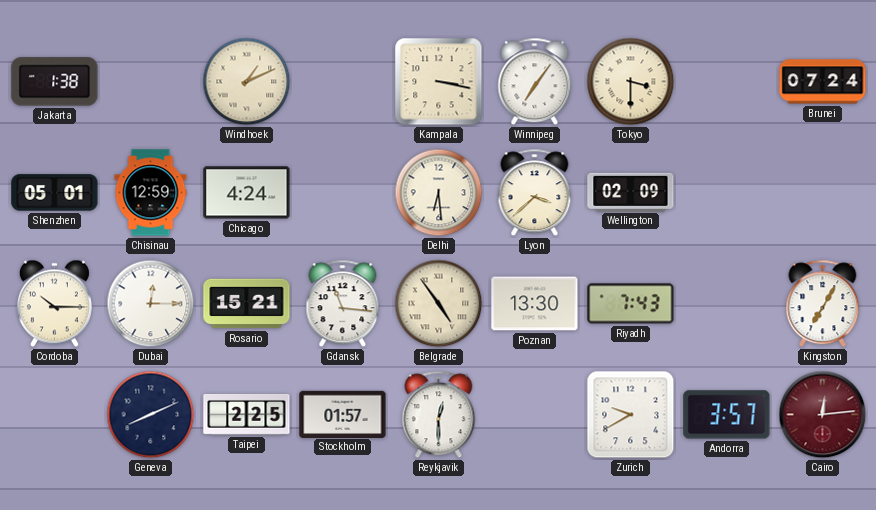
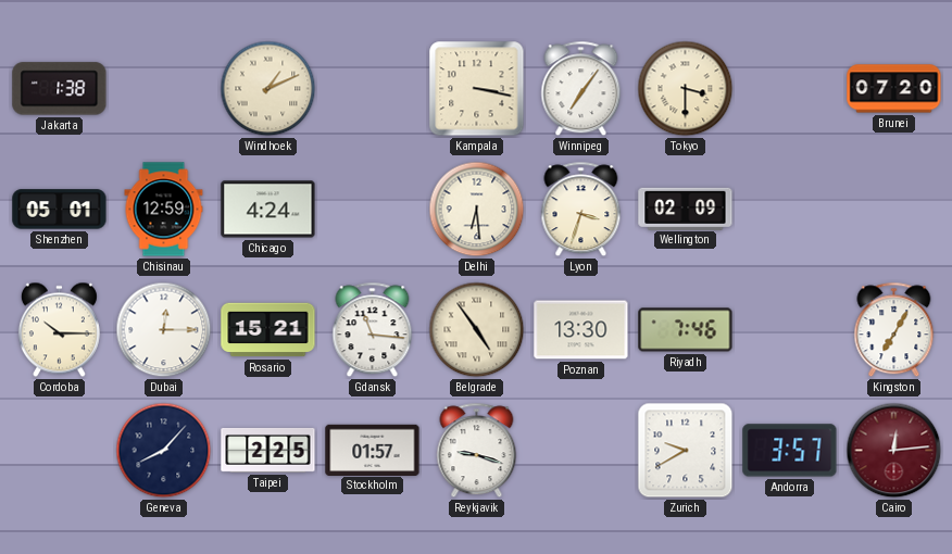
Brunei: 07:24 -> 07:20 (894, 89)
Lyon: 3:38 -> 3:33 (581, 210)
Riyadh: 7:43 -> 7:46 (686, 330)
Geneva: 8:11 -> 8:07 (164, 451)
Reykjavik: 12:30 -> 9:18 (477, 451)
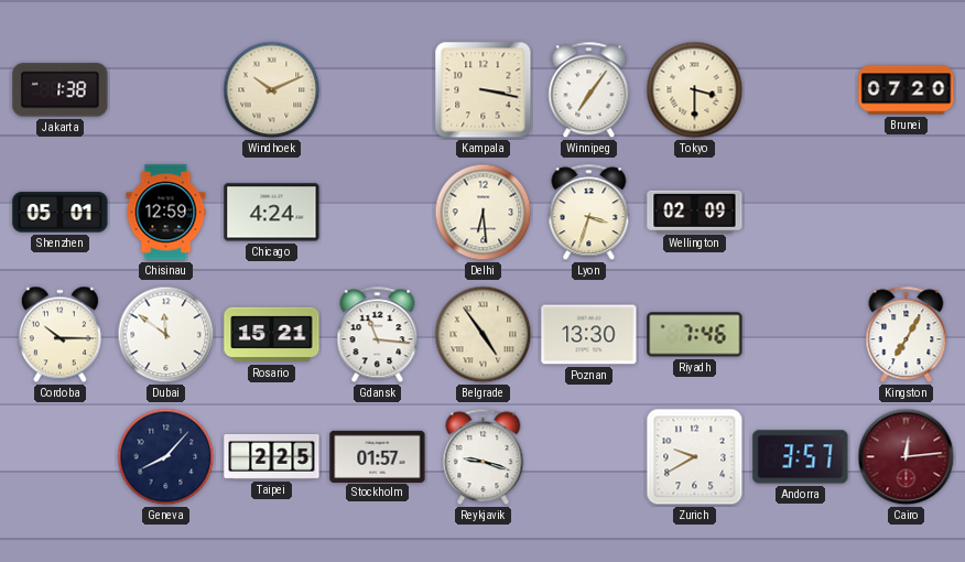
Windhoek: 1:11 -> 10:11 (272, 90)
Dubai: 12:15 -> 11:51 (166, 335)
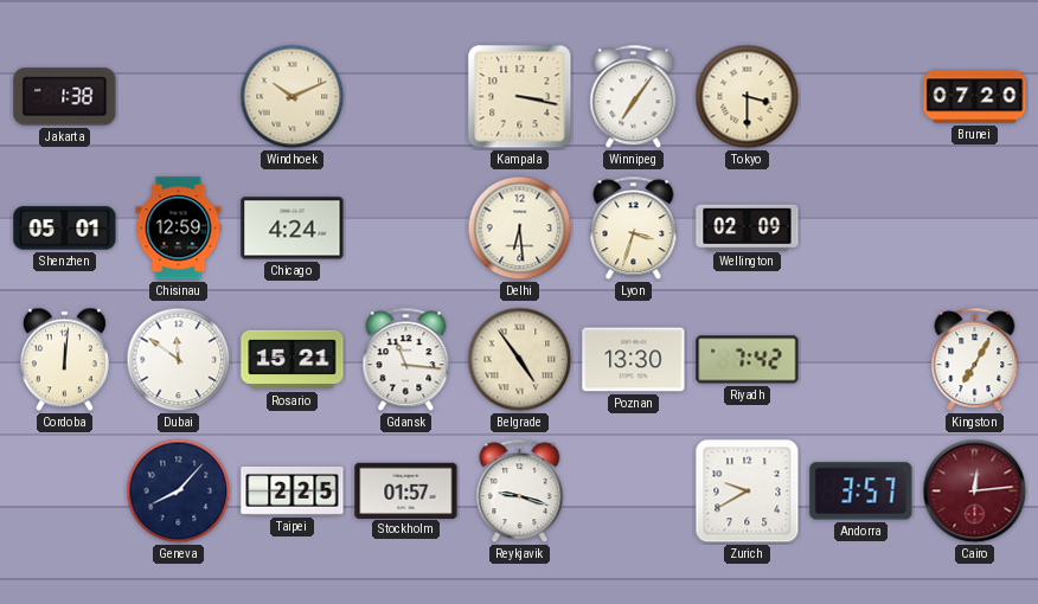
Cordoba: 10:15 -> 12:01 (64, 360)
Riyadh: 7:46 -> 7:42 (748, 360)
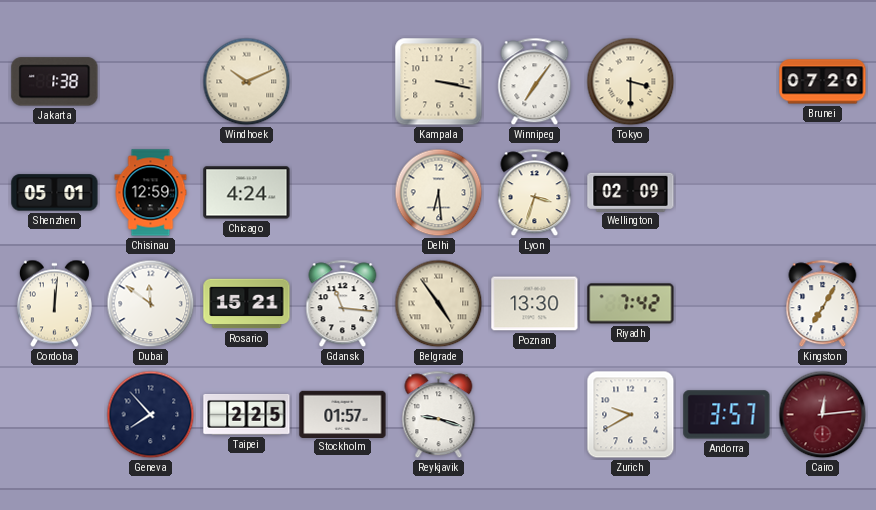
Geneva: 8:07 -> 7:53 (151, 415)
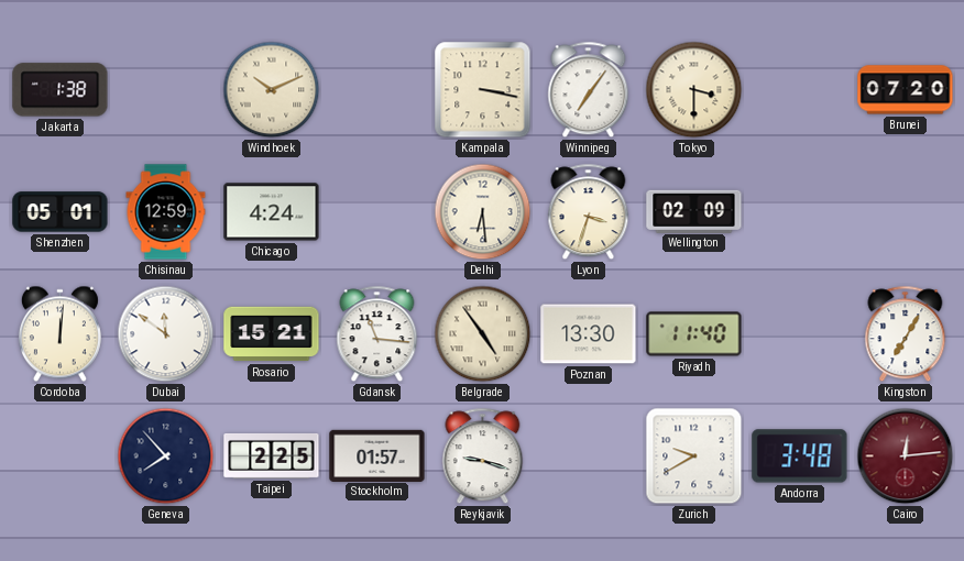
Riyadh: 7:42 -> 11:40 (694, 334)
Andorra: 3:57 -> 3:48 (800, 457)
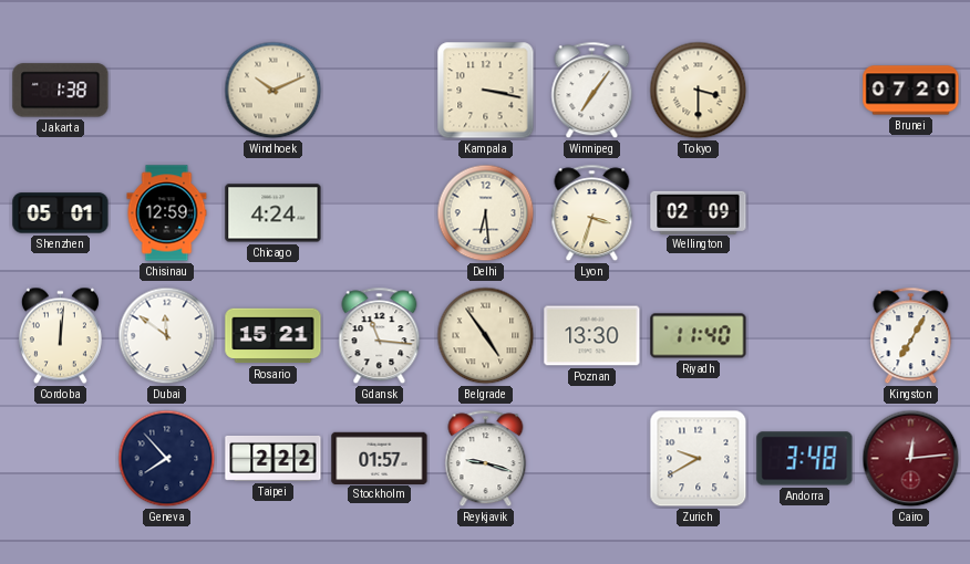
Taipei: 2:25 -> 2:22 (274, 459)
